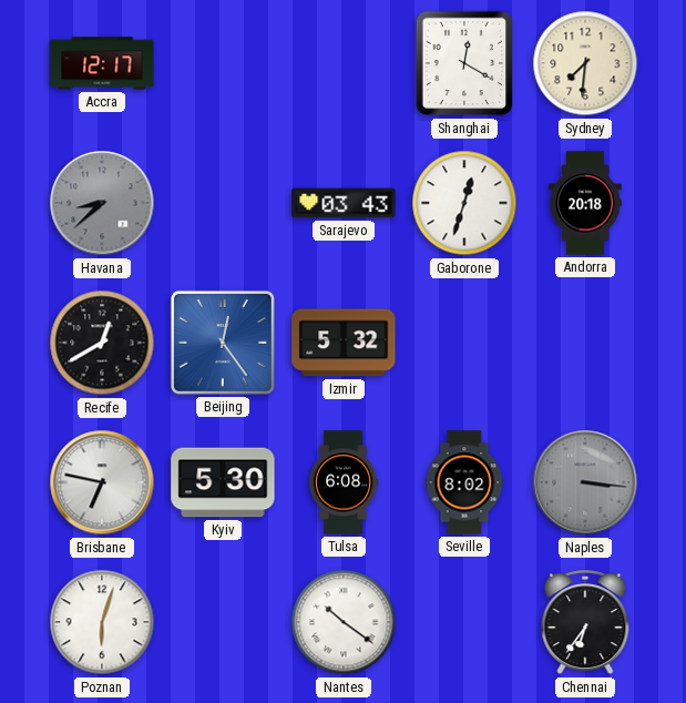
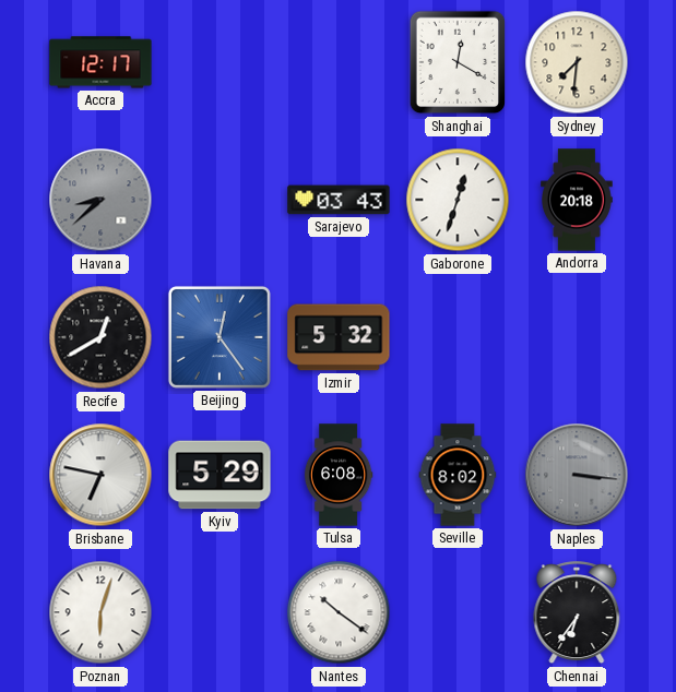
Kyiv: 5:30 -> 5:29 (220, 475)
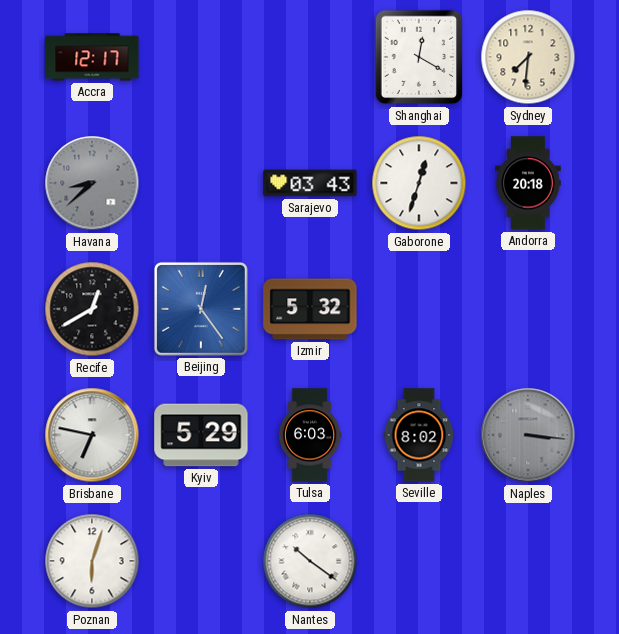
Tulsa: 6:08 -> 6:03 (310, 435)
Chennai: 6:36 -> none (577, 613)
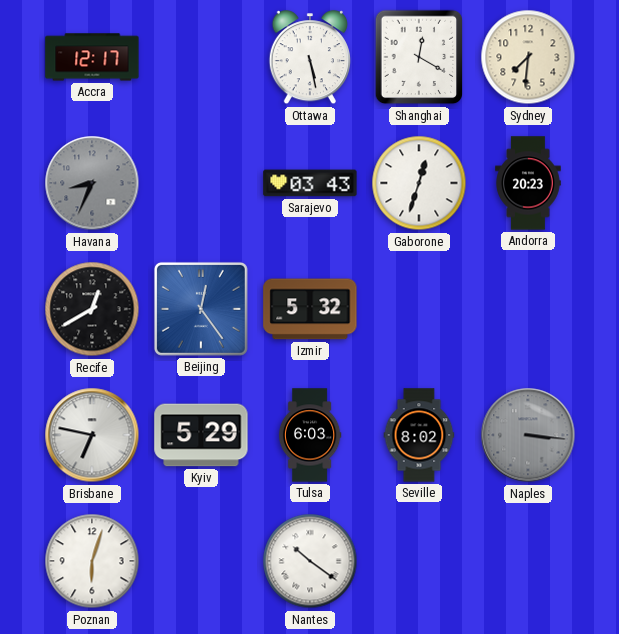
Ottawa: none -> 5:28 (310, 58)
Havana: 8:38 -> 8:34 (92, 183)
Andorra: 20:18 -> 20:23 (529, 183)
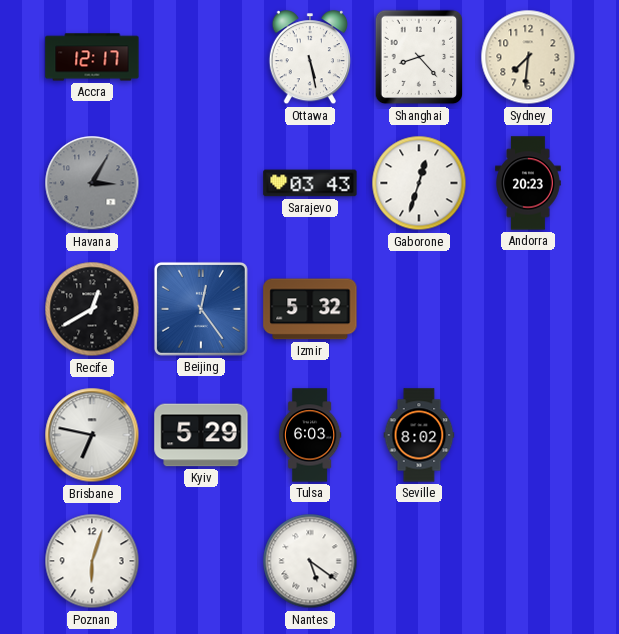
Shanghai: 12:20 -> 8:23 (419, 57)
Havana: 8:34 -> 3:05 (92, 183)
Naples: 3:16 -> none (528, 435)
Nantes: 10:21 -> 5:21 (310, 561)
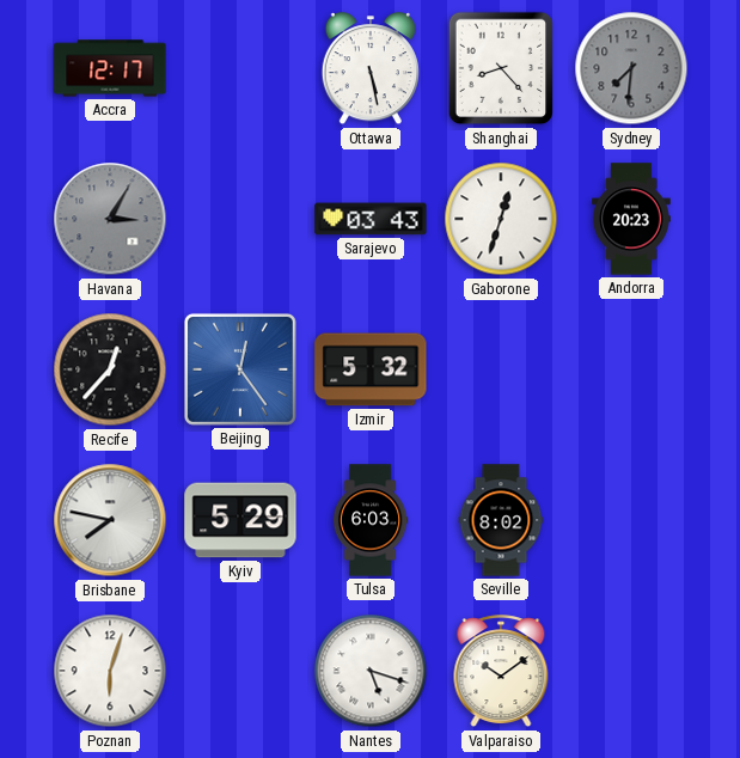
Sydney dial: cream -> grey (631, 68)
Recife: 12:40 -> 12:37 (110, 369)
Brisbane: 6:47 -> 7:47 (110, 520)
Nantes: 5:21 -> 5:18 (371, 671)
Valparaiso: none -> 10:09 (501, 672)
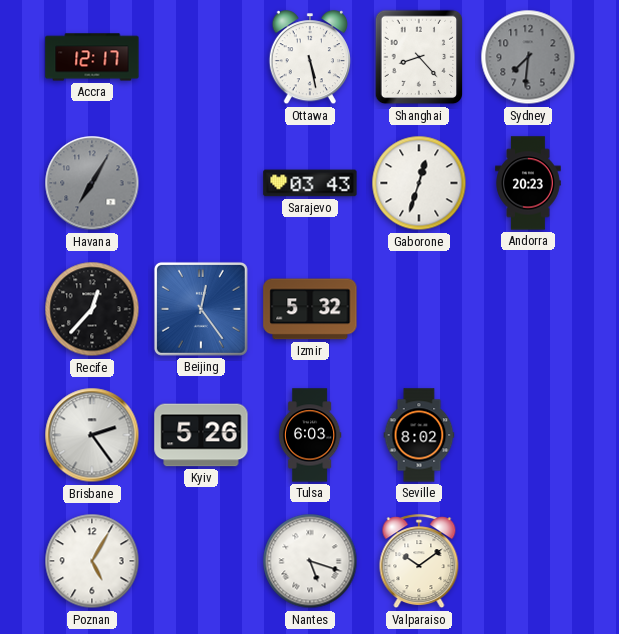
Havana: 3:05 -> 7:05 (92, 183)
Brisbane: 7:47 -> 2:24 (92, 435)
Kyiv: 5:29 -> 5:26 (201, 435)
Poznan: 6:03 -> 5:05 (92, 561)
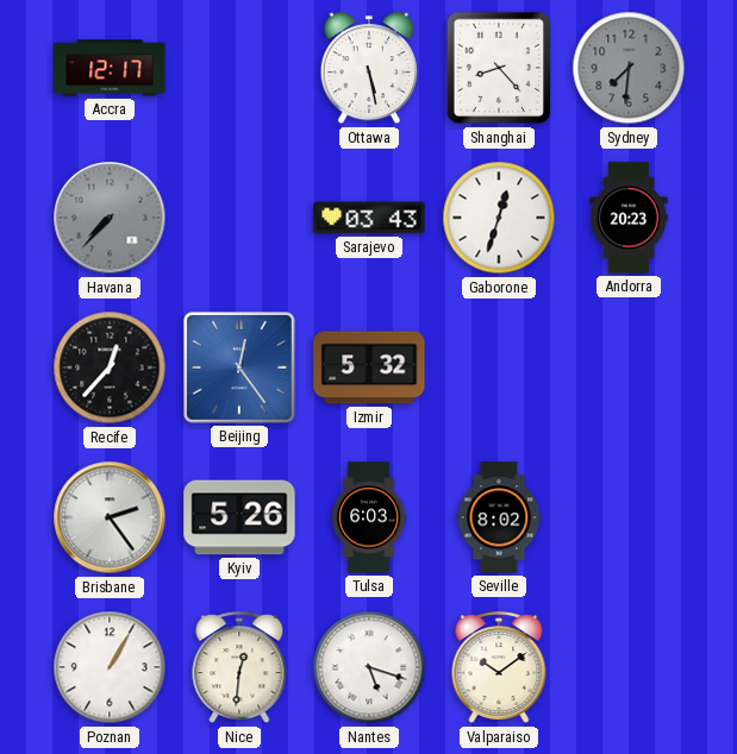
Havana: 7:05 -> 7:37 (110, 218)
Poznan: 5:05 -> 1:05 (110, 667)
Nice: none -> 12:31 (239, 668)
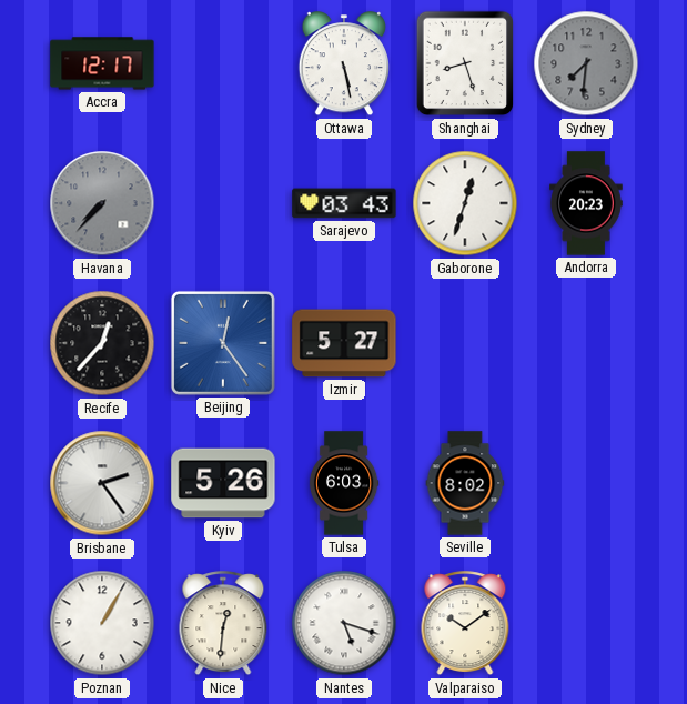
Shanghai: 8:23 -> 8:27 (465, 63)
Izmir: 5:32 -> 5:27 (344, 343)
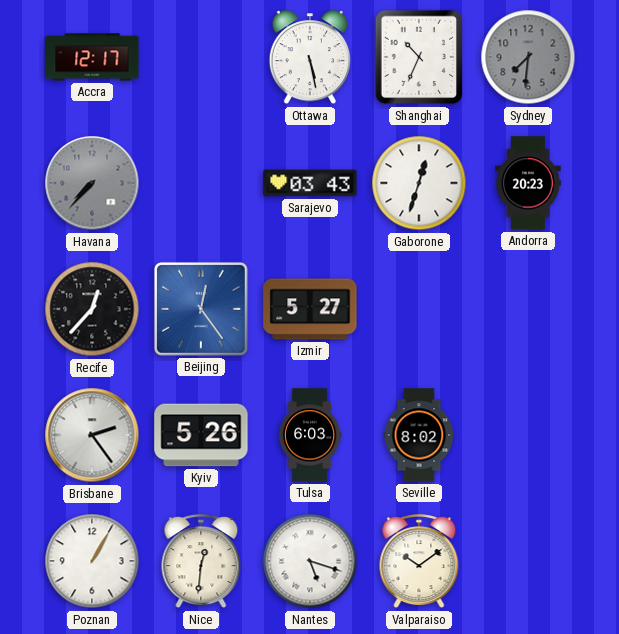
Shanghai: 8:27 -> 10:34 (419, 57)
